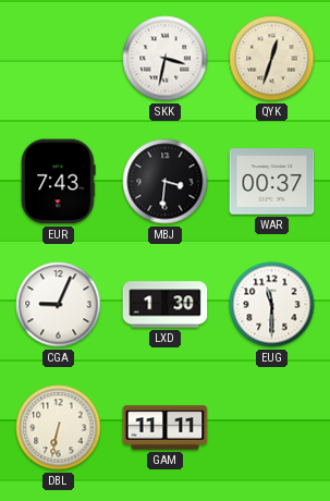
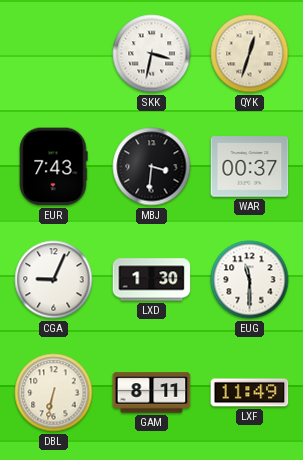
GAM: 11:11 -> 8:11 (152, 393)
LXF: none -> 11:49 (250, 393)
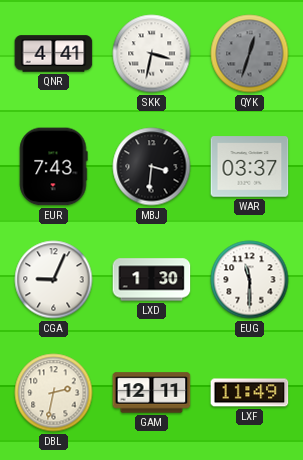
QNR: none -> 4:41 (54, 54)
QYK dial: cream -> grey (250, 54)
WAR: 00:37 -> 03:37 (250, 167)
DBL: 6:32 -> 2:32 (54, 393)
GAM: 8:11 -> 12:11 (152, 393)
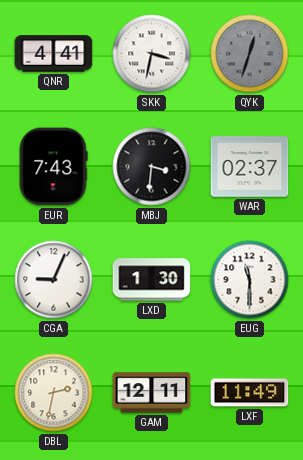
WAR: 03:37 -> 02:37 (250, 167)
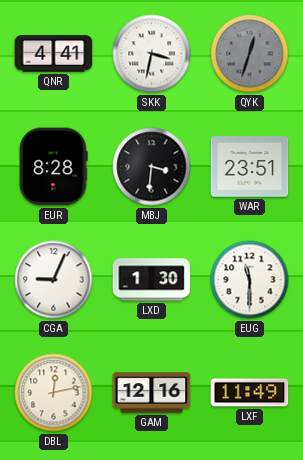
EUR: 7:43 -> 8:28 (53, 167)
WAR: 02:37 -> 23:51 (250, 167)
DBL: 2:32 -> 12:13 (54, 393)
GAM: 12:11 -> 12:16 (152, 393)
